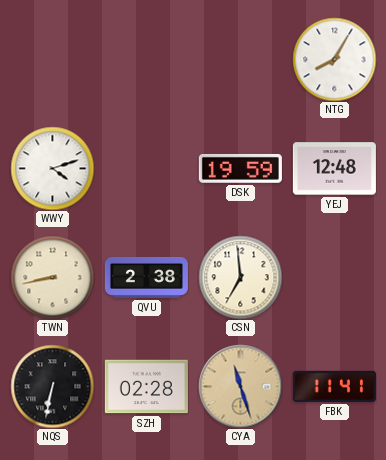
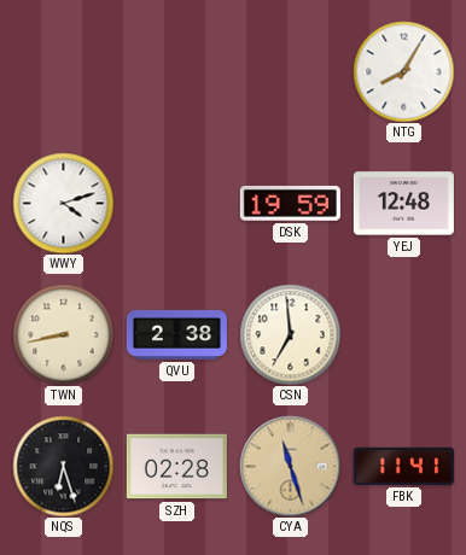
NQS: 6:32 -> 6:27 (63, 466)
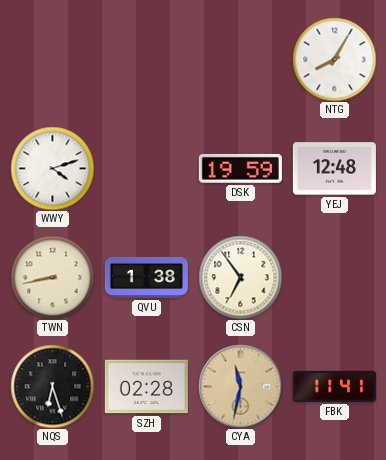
QVU: 2:38 -> 1:38 (146, 277)
CSN: 6:59 -> 6:54 (240, 277)
CYA: 11:27 -> 11:32 (240, 386)
